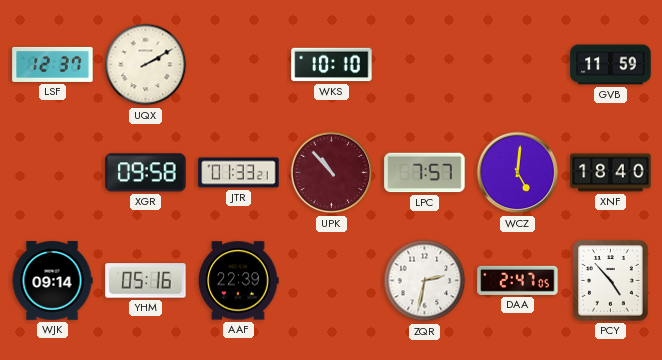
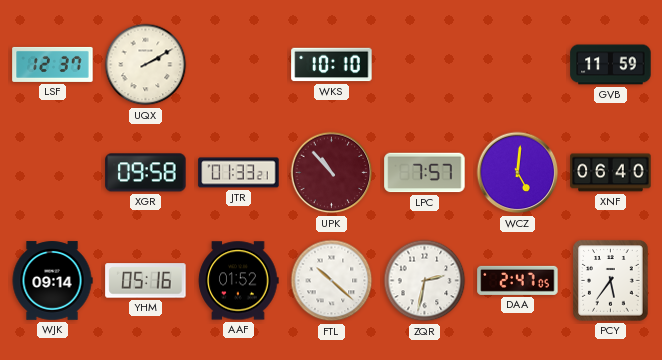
XNF: 18:40 -> 06:40 (611, 173)
AAF: 22:39 -> 01:52 (239, 281)
FTL: none -> 10:22 (332, 281)
PCY: 4:53 -> 5:36 (611, 281)
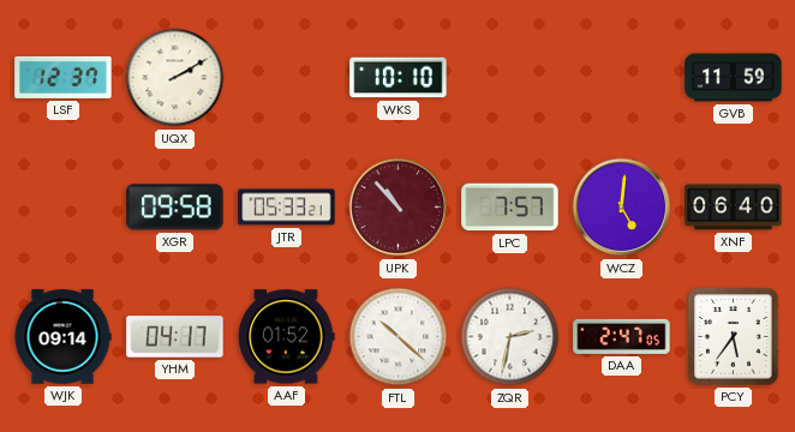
JTR: 01:33 -> 05:33 (287, 208)
YHM: 05:16 -> 04:17 (175, 337)
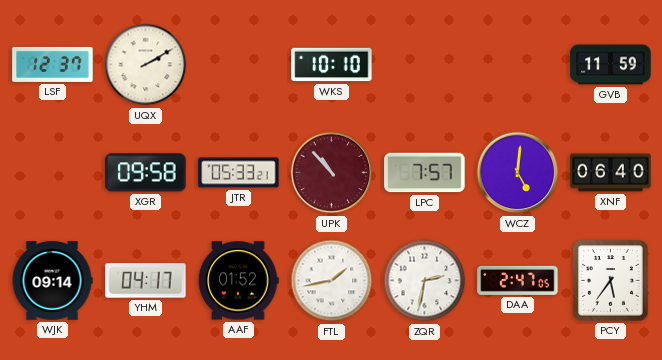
FTL: 10:22 -> 1:43 (332, 281)
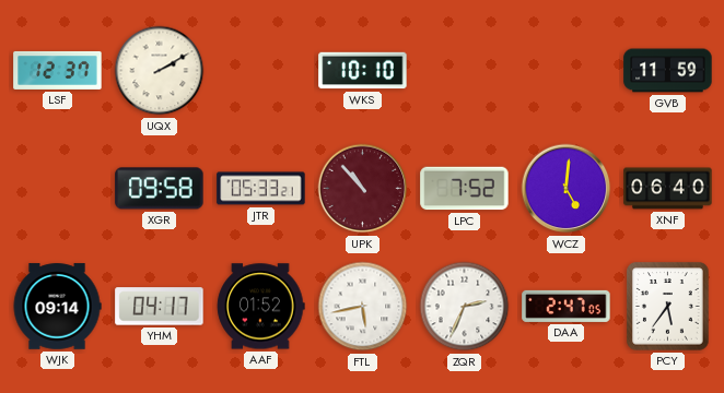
LPC: 7:57 -> 7:52 (465, 189)
FTL: 1:43 -> 5:43 (363, 307)
ZQR: 2:32 -> 2:34 (465, 307)
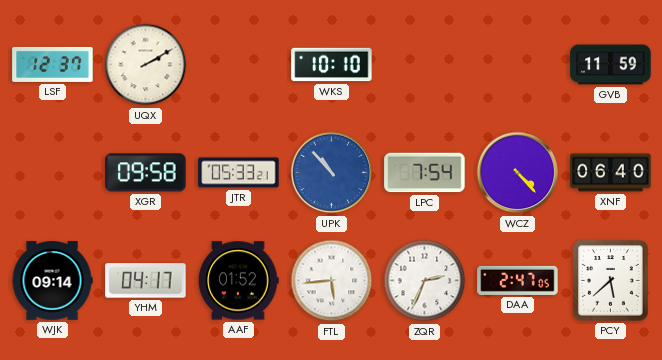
UPK dial: burgundy -> blue (332, 173)
LPC: 7:52 -> 7:54 (425, 173)
WCZ: 5:01 -> 4:23 (518, 173)
FTL: 5:43 -> 5:44 (332, 281)
PCY: 5:36 -> 5:38 (611, 281)
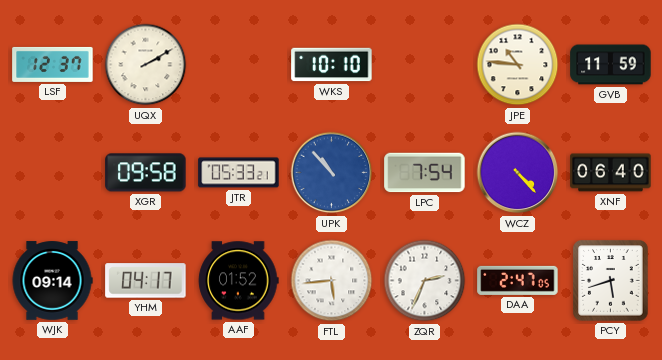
JPE: none -> 10:46 (518, 65)
PCY: 5:38 -> 5:42 (611, 281)
